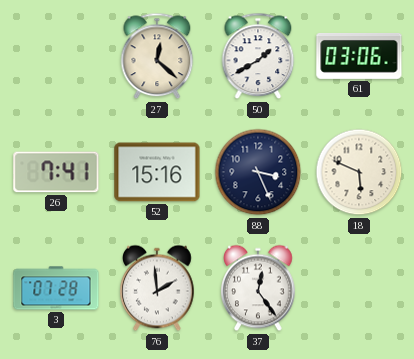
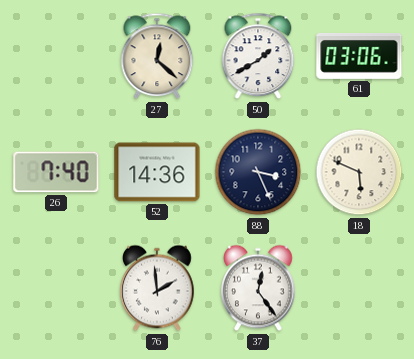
26: 7:41 -> 7:40 (56, 172)
52: 15:16 -> 14:36 (157, 172)
3: 07:28 -> none (56, 288)
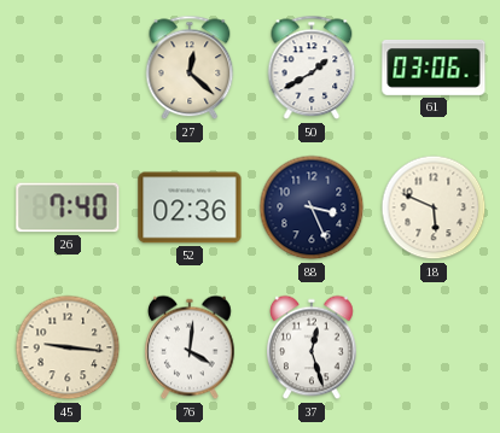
52: 14:36 -> 02:36 (190, 207)
45: none -> 9:16 (68, 347)
76: 1:59 -> 4:01 (191, 347)
37: 12:24 -> 12:27 (313, 347)
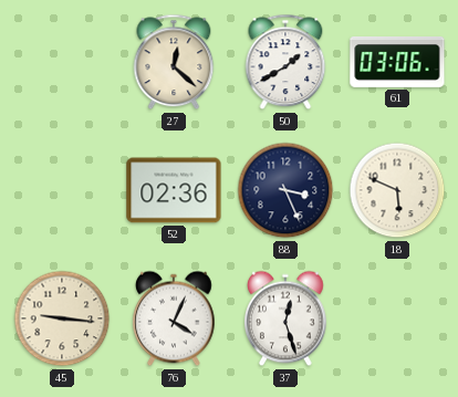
26: 7:40 -> none (68, 207)
76: 4:01 -> 4:04 (175, 318)
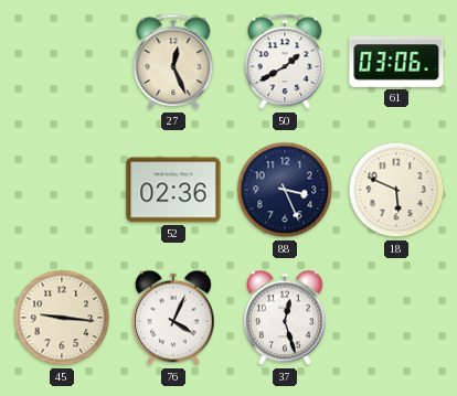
27: 12:22 -> 12:26 (173, 62)
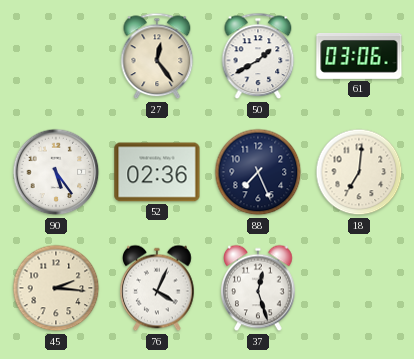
27: 12:26 -> 12:24 (157, 56)
90: none -> 5:24 (56, 172)
88: 3:26 -> 7:26 (258, 172)
18: 5:49 -> 7:01 (359, 172)
45: 9:16 -> 2:16 (56, 288)
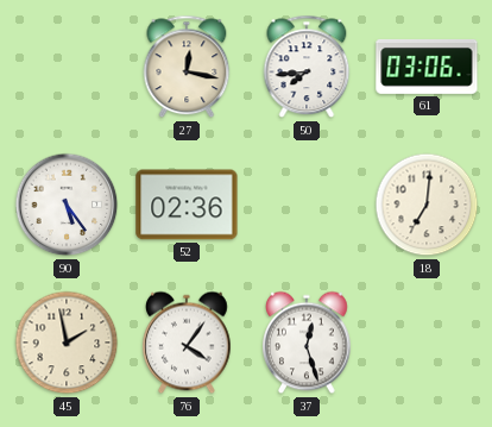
27: 12:24 -> 12:17 (187, 67)
50: 1:40 -> 7:44 (307, 67)
88: 7:26 -> none (258, 172)
45: 2:16 -> 1:58 (67, 343)
76: 4:04 -> 4:06 (188, 343)
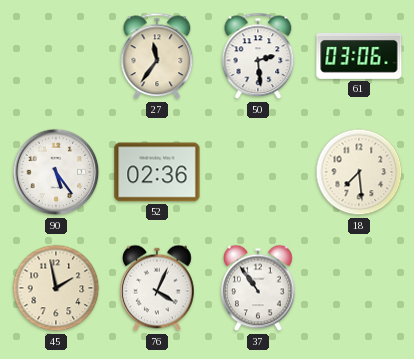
27: 12:17 -> 11:36 (157, 56)
50: 7:44 -> 2:29 (258, 56)
18: 7:01 -> 7:29 (359, 172)
76: 4:06 -> 4:04 (158, 288)
37: 12:27 -> 10:54 (259, 288)
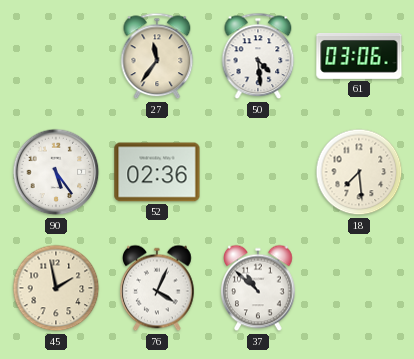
50: 2:29 -> 4:29 (258, 56)
37: 10:54 -> 10:52 (259, 288)
